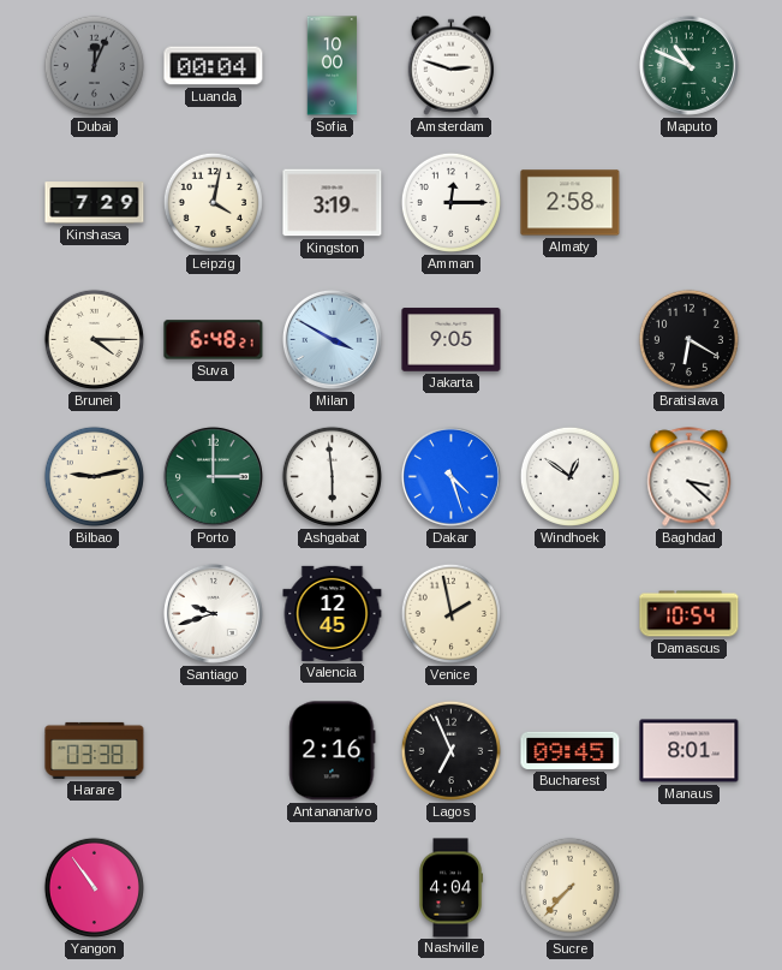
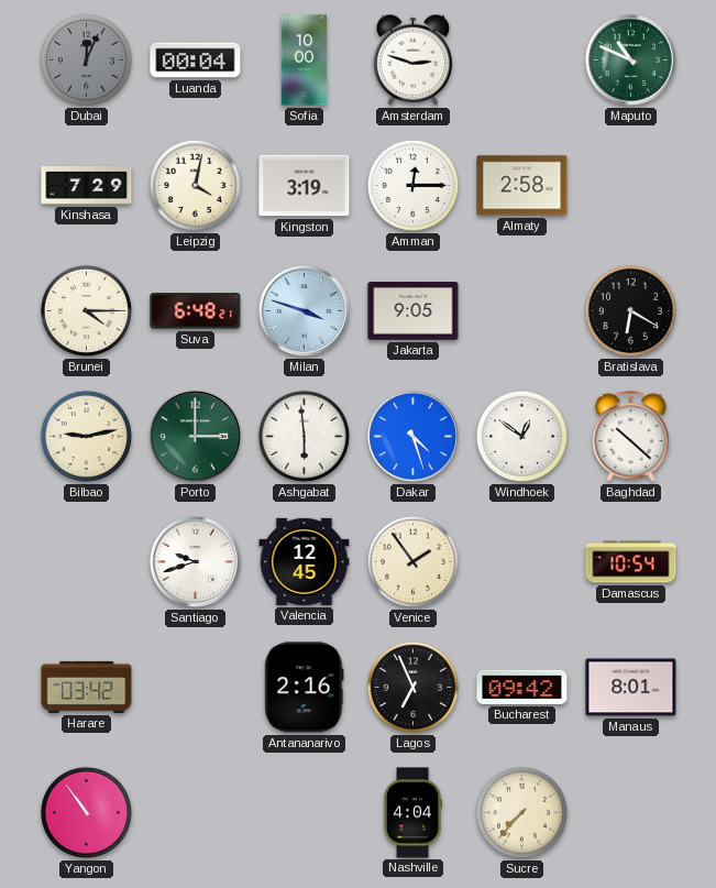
Milan: 3:50 -> 3:48 (304, 310)
Baghdad: 3:22 -> 10:22 (631, 437)
Venice: 1:58 -> 1:54 (412, 561)
Harare: 03:38 -> 03:42 (87, 687)
Bucharest: 09:45 -> 09:42 (522, 687)
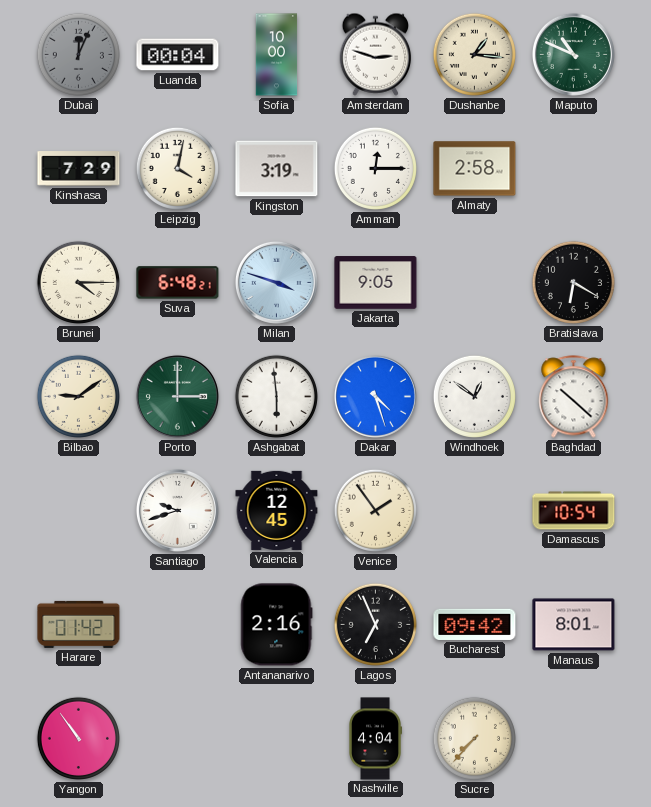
Dushanbe: none -> 1:16 (474, 54)
Bilbao: 9:13 -> 9:09 (78, 396)
Harare: 03:42 -> 01:42 (79, 624)
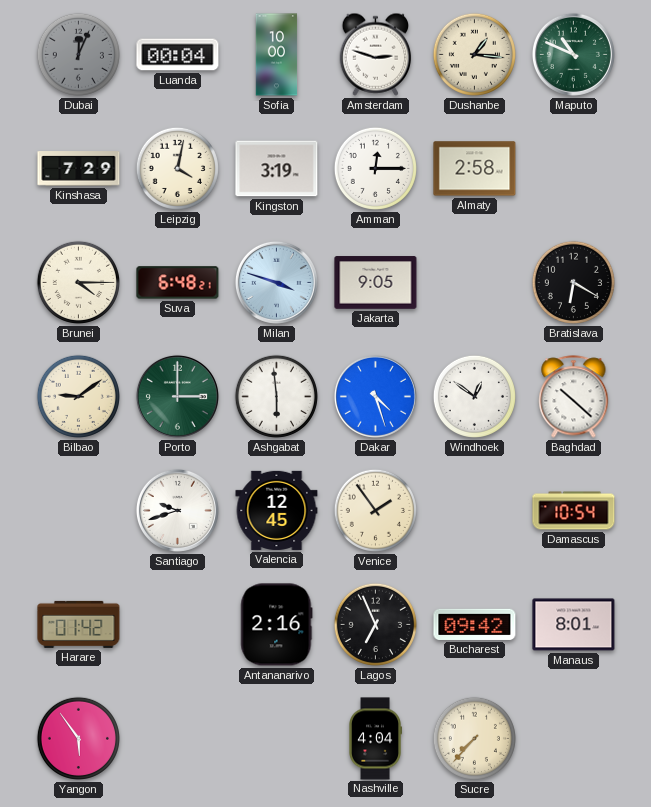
Yangon: 10:54 -> 5:54 (78, 738)
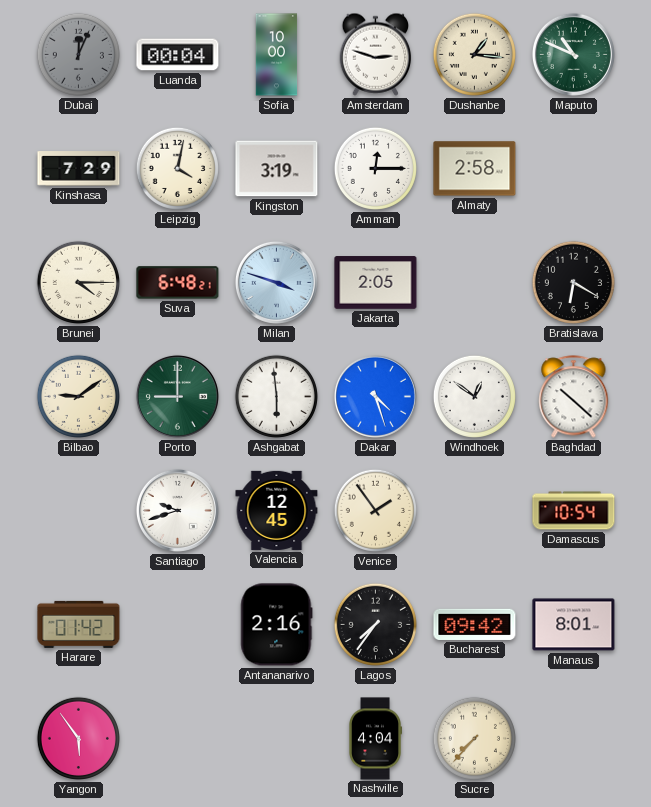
Jakarta: 9:05 -> 2:05 (376, 283)
Porto: 3:00 -> 9:00 (177, 396)
Lagos: 6:56 -> 7:36 (375, 624)
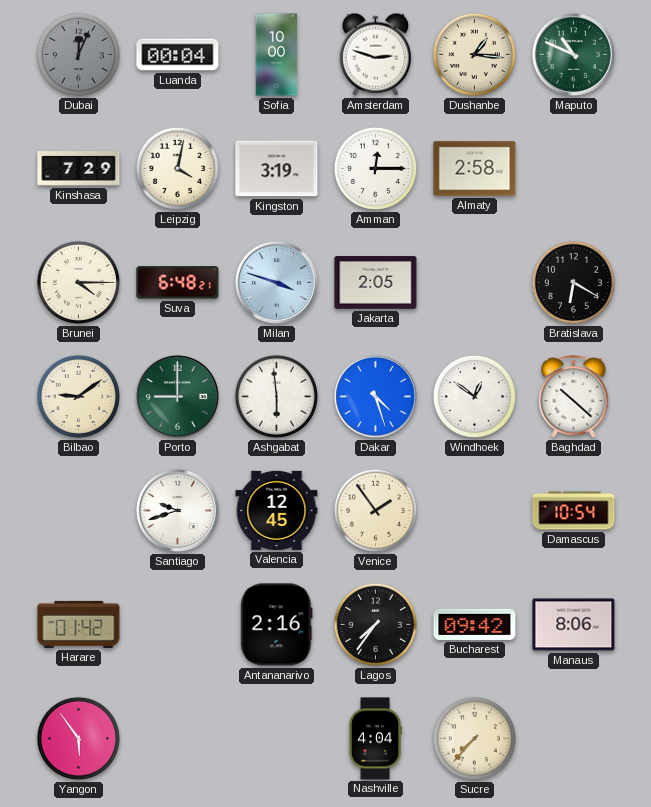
Manaus: 8:01 -> 8:06 (574, 625)
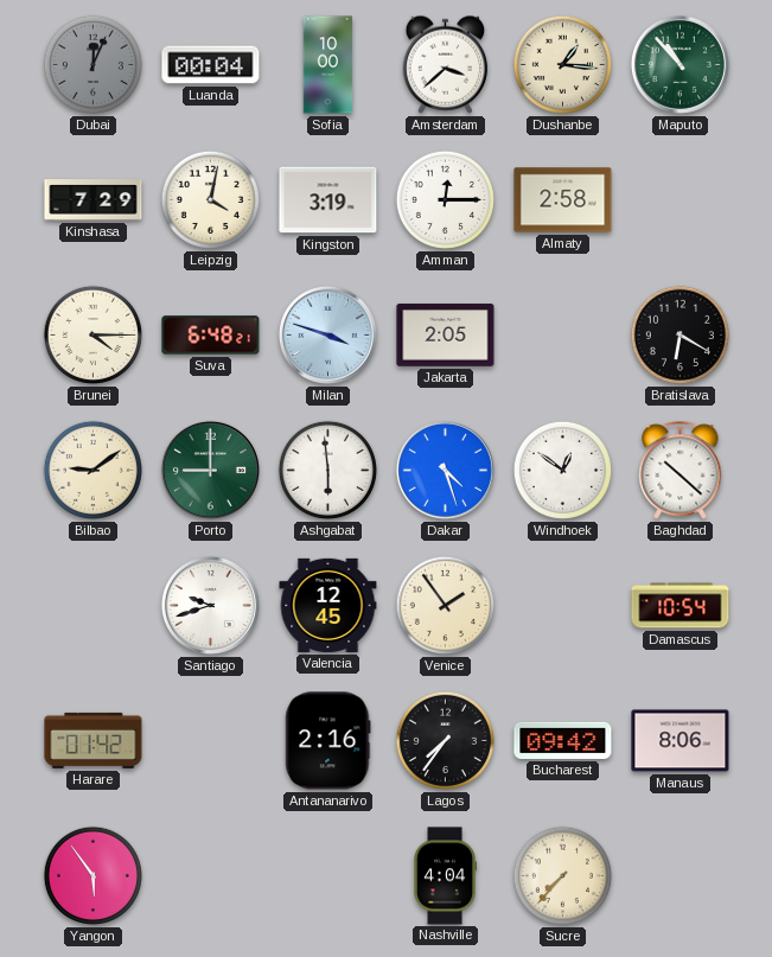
Amsterdam: 2:48 -> 3:38 (446, 64)
Maputo: 10:49 -> 10:53 (680, 64)
